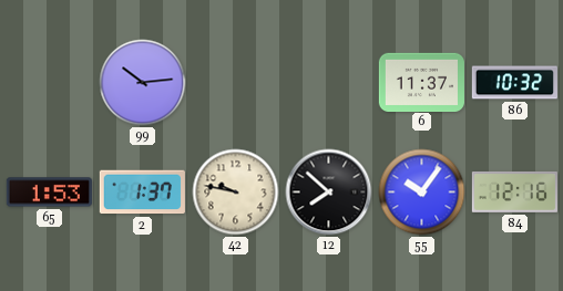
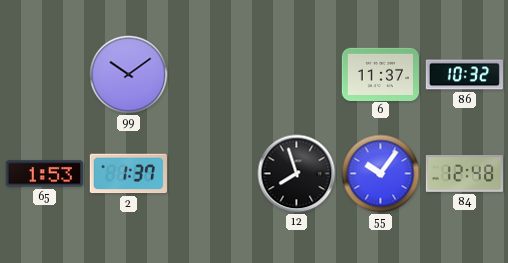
99: 10:14 -> 10:09 (129, 75)
42: 9:47 -> none (236, 193)
12: 7:52 -> 7:57 (297, 174)
84: 12:16 -> 12:48 (464, 173)
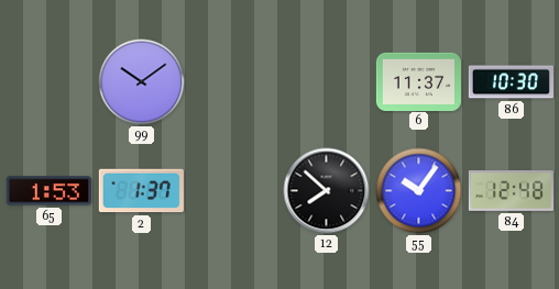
86: 10:32 -> 10:30 (511, 82)
12: 7:57 -> 7:52 (327, 191)
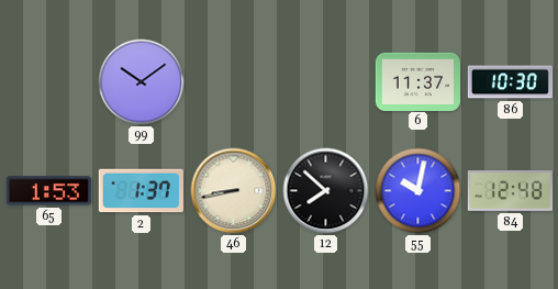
46: none -> 8:43 (234, 191)
55: 10:06 -> 10:02 (418, 191)
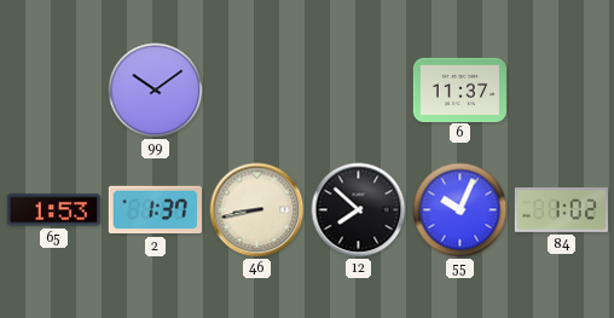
86: 10:30 -> none (510, 82)
55: 10:02 -> 10:04 (460, 210)
84: 12:48 -> 1:02 (561, 209)
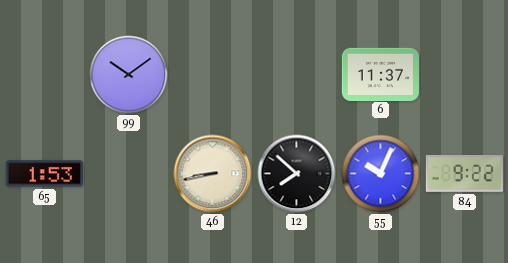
2: 1:37 -> none (155, 210)
84: 1:02 -> 9:22 (464, 173)
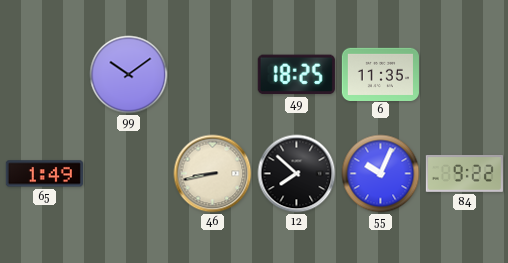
49: none -> 18:25 (296, 75)
6: 11:37 -> 11:35 (380, 74)
65: 1:53 -> 1:49 (44, 174)
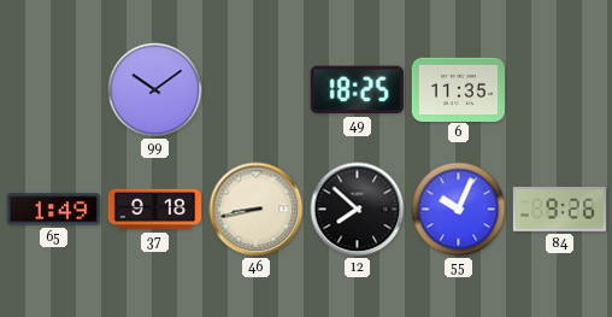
37: none -> 9:18 (154, 210)
84: 9:22 -> 9:26 (559, 209)
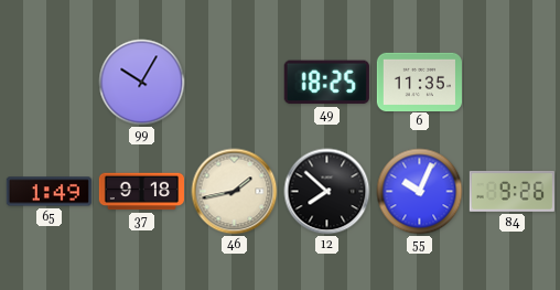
99: 10:09 -> 10:05 (142, 83)
46: 8:43 -> 1:43 (235, 192)
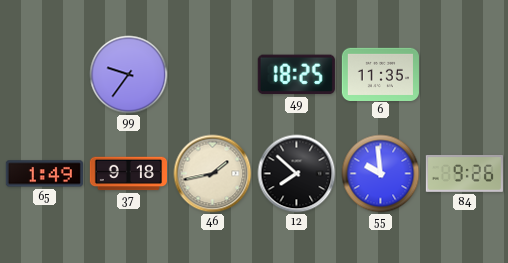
99: 10:05 -> 9:36 (129, 75)
55: 10:04 -> 9:59 (381, 174)
